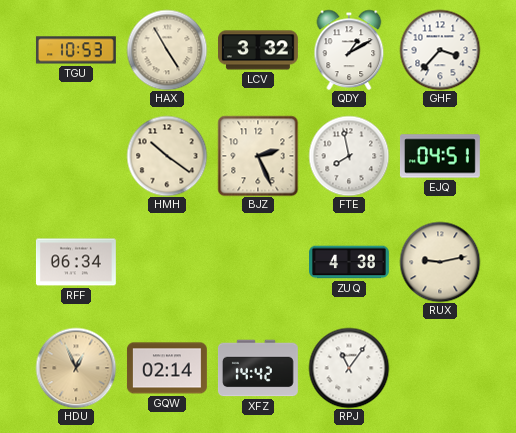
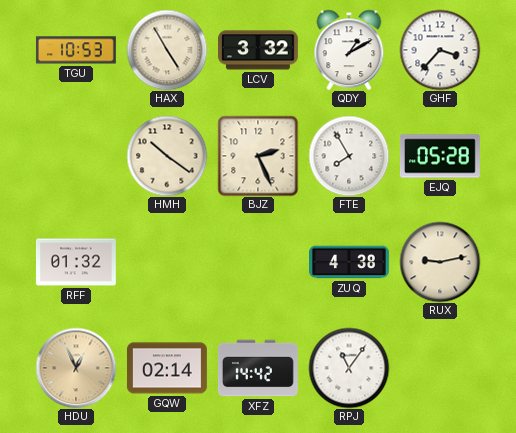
FTE: 7:58 -> 7:55 (349, 156)
EJQ: 04:51 -> 05:28 (440, 156)
RFF: 06:34 -> 01:32 (76, 262)
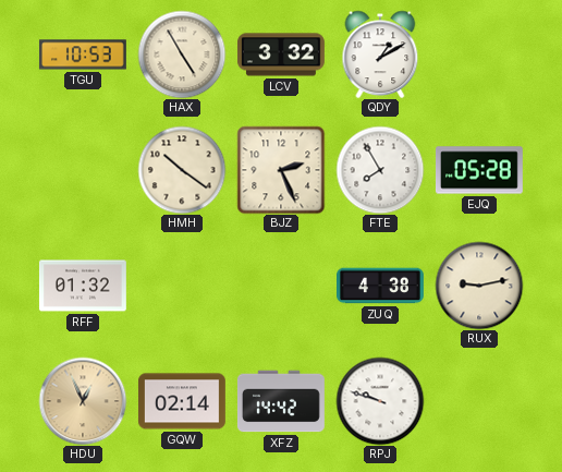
GHF: 3:37 -> none (440, 50)
RPJ: 11:06 -> 9:48 (380, 401)
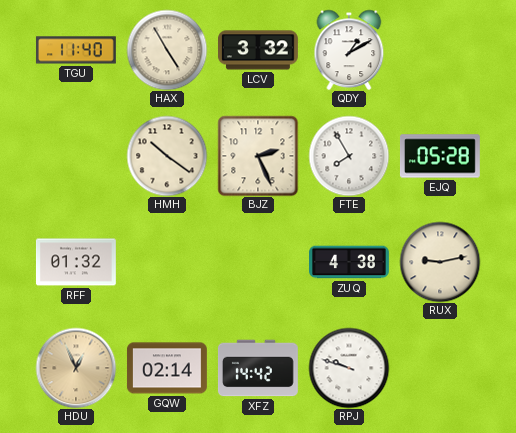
TGU: 10:53 -> 11:40 (76, 50)
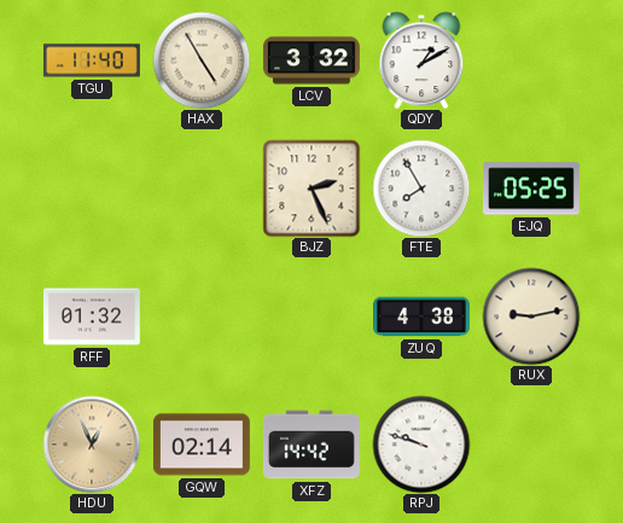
HMH: 10:21 -> none (167, 156)
EJQ: 05:28 -> 05:25 (531, 188)
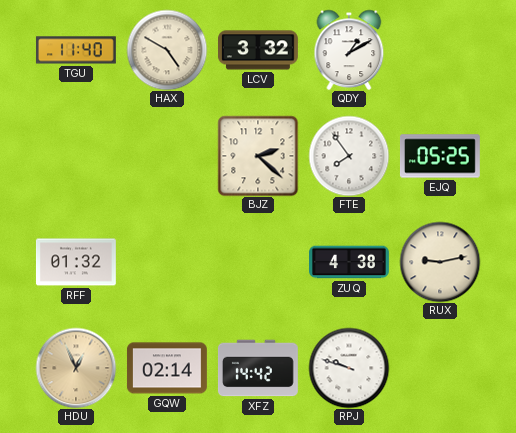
HAX: 4:55 -> 4:50 (167, 50)
BJZ: 2:26 -> 2:22 (258, 156)
FTE: 7:55 -> 7:54 (349, 156)
